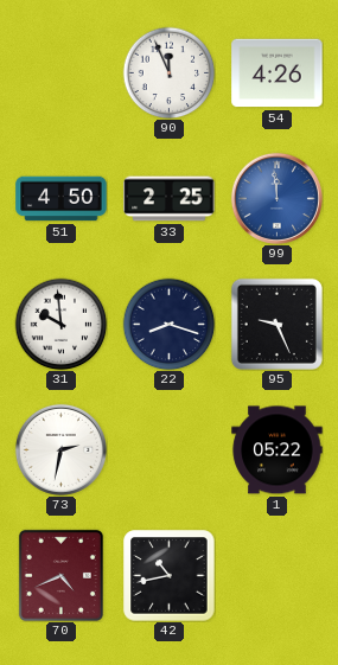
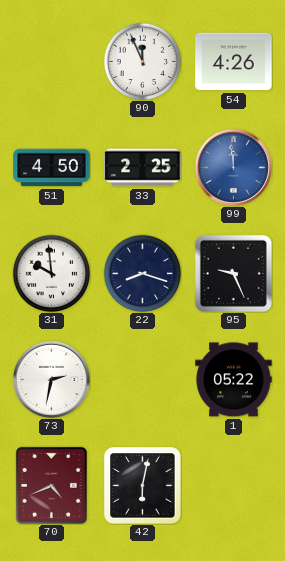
42: 10:43 -> 6:02 (143, 486)
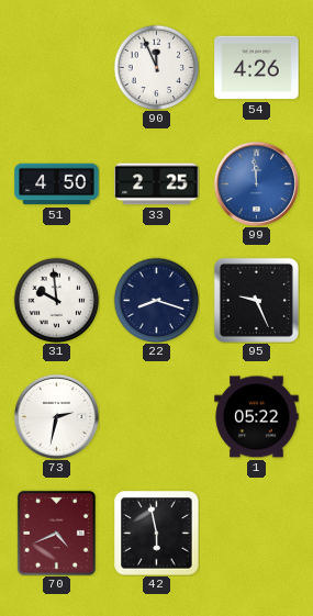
42: 6:02 -> 5:58 (157, 534)
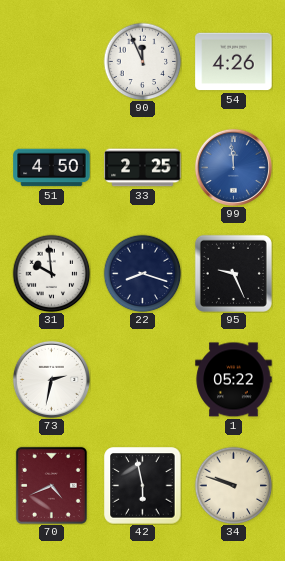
34: none -> 9:48 (233, 485)
